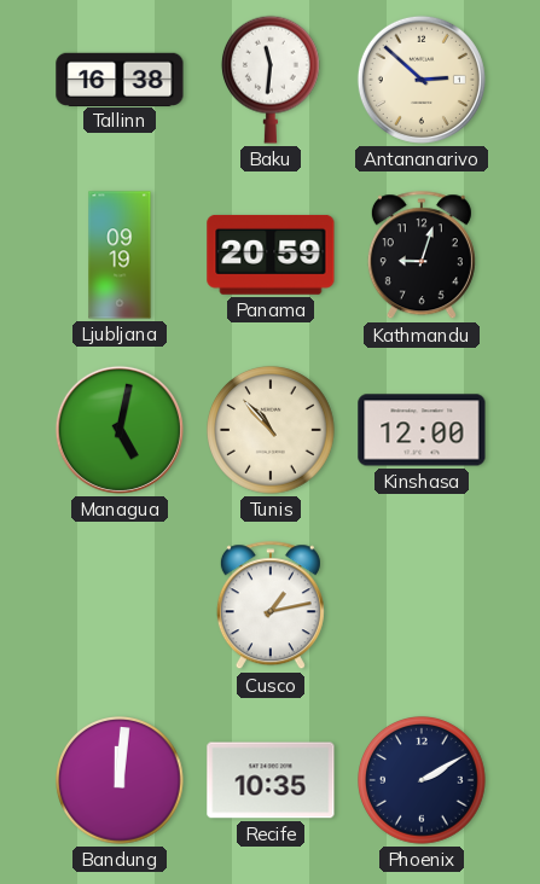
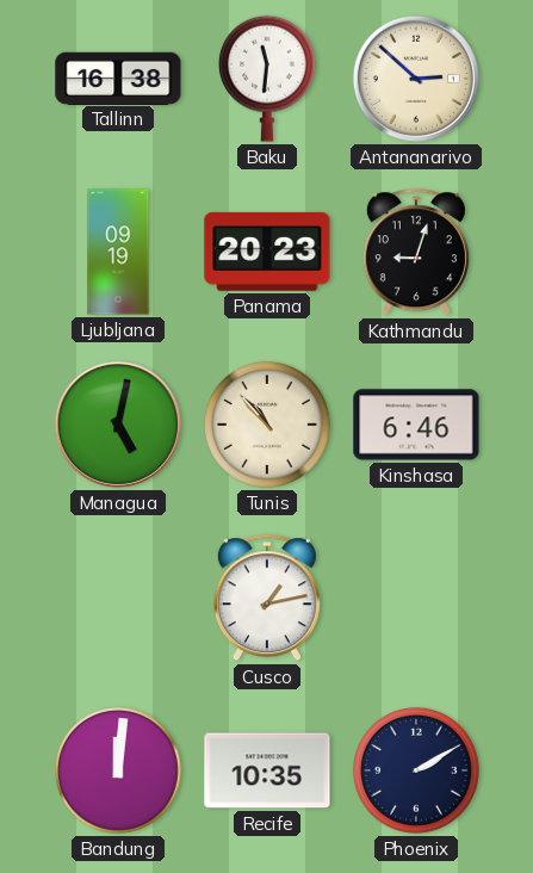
Panama: 20:59 -> 20:23 (267, 252)
Kinshasa: 12:00 -> 6:46 (416, 425)
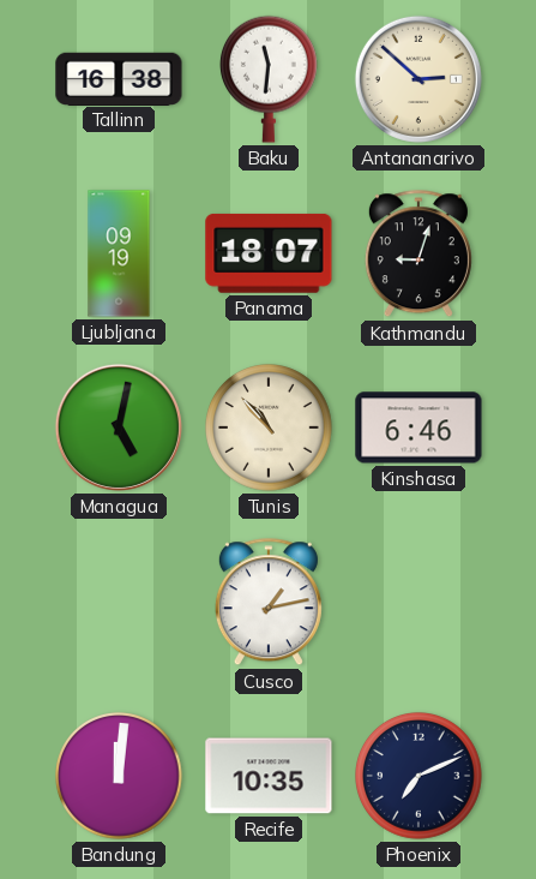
Panama: 20:23 -> 18:07 (269, 253)
Phoenix: 2:10 -> 7:11 (420, 777)
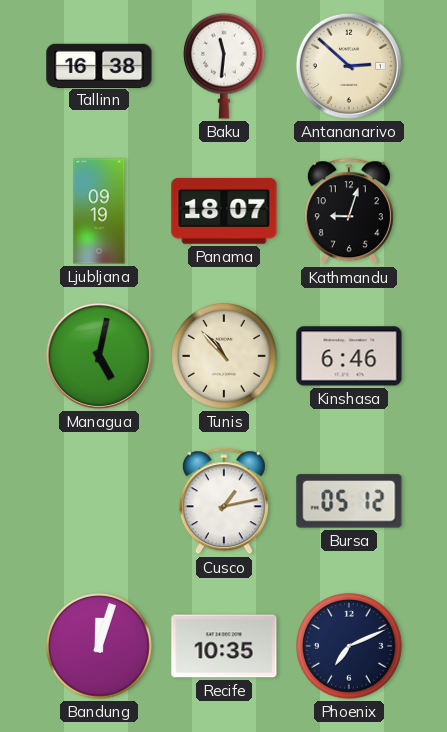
Bursa: none -> 05:12 (349, 501)
Bandung: 12:01 -> 12:03 (100, 647)
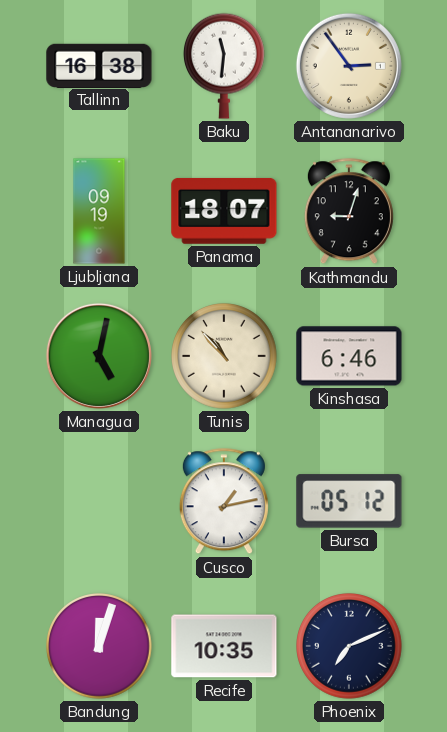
Antananarivo: 2:52 -> 2:54 (349, 66)
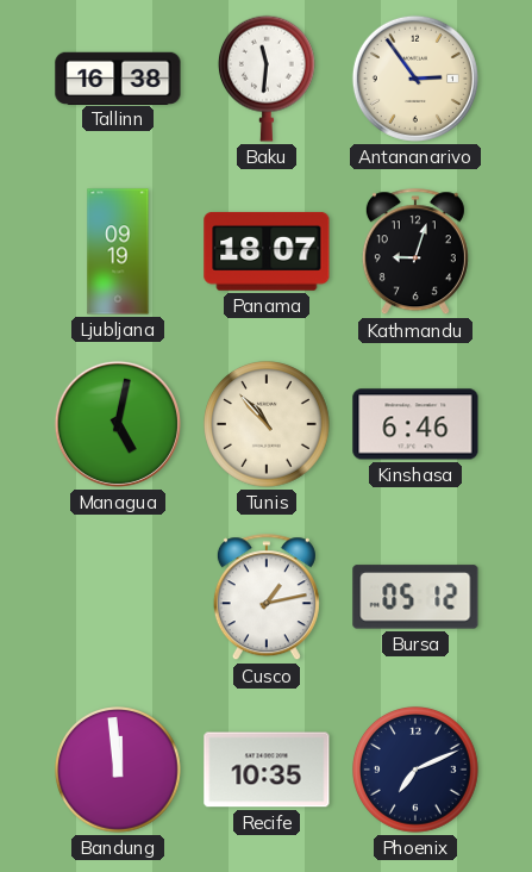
Bandung: 12:03 -> 11:59 (119, 771)
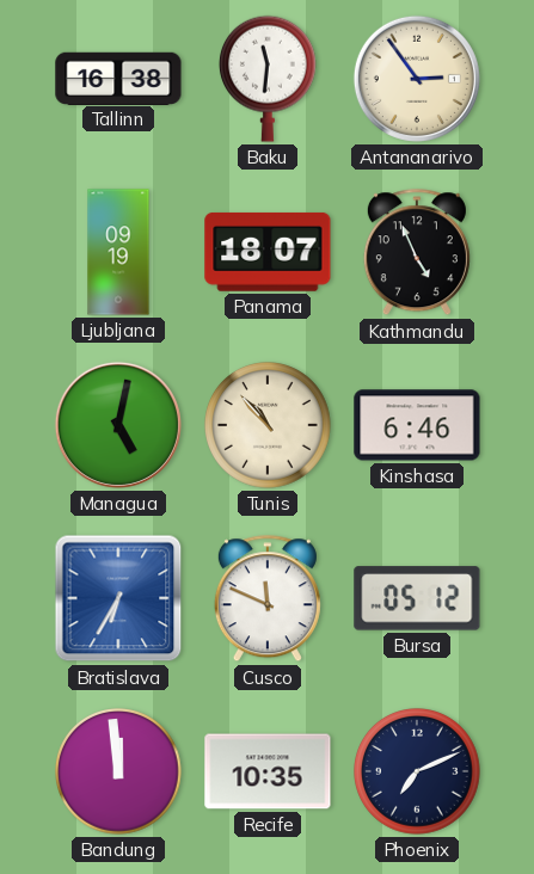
Kathmandu: 9:03 -> 4:56 (417, 253)
Bratislava: none -> 6:35 (118, 598)
Cusco: 1:13 -> 11:49 (268, 599)
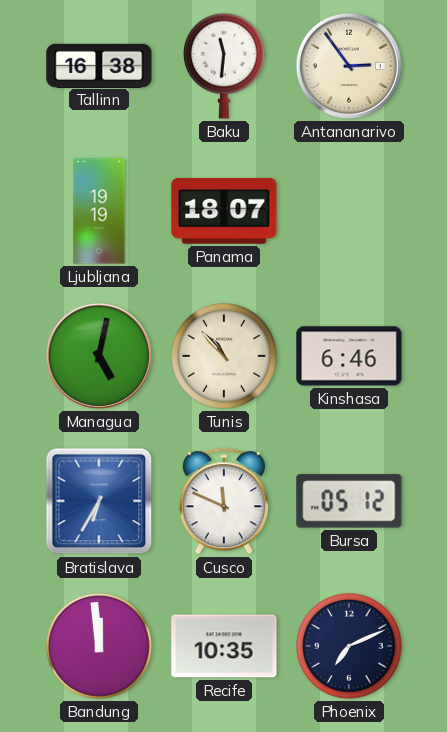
Ljubljana: 09:19 -> 19:19 (99, 211)
Kathmandu: 4:56 -> none (417, 253)
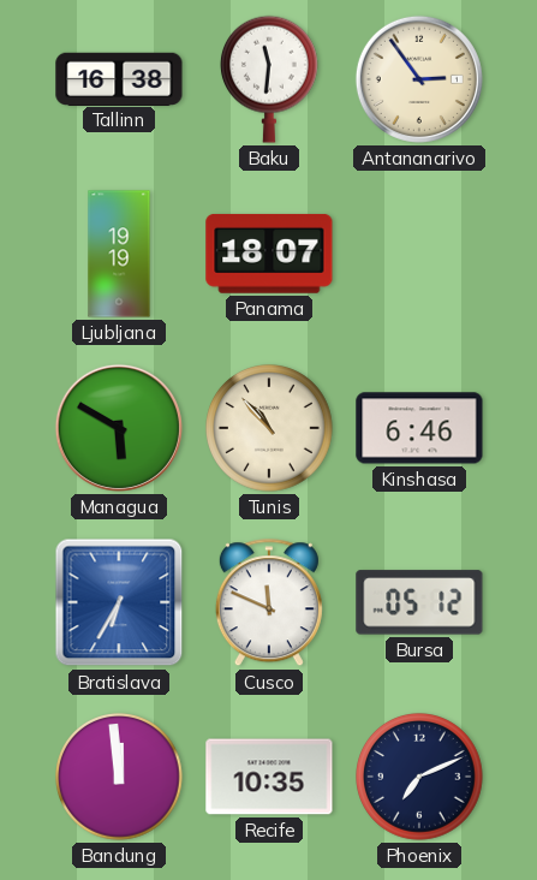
Managua: 5:02 -> 5:50 (119, 428)
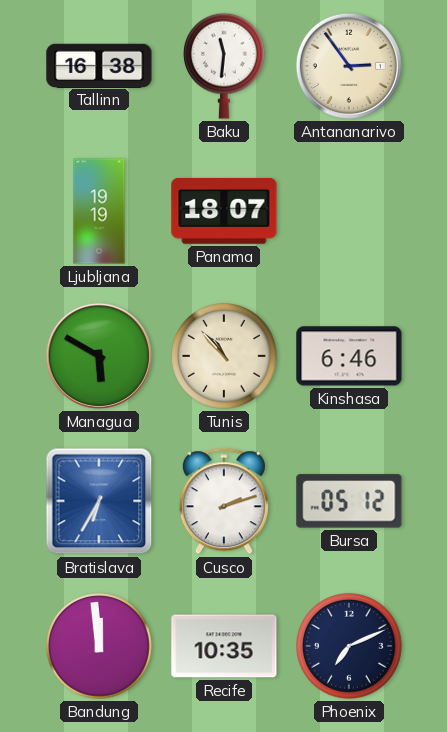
Cusco: 11:49 -> 2:12 (224, 502)
